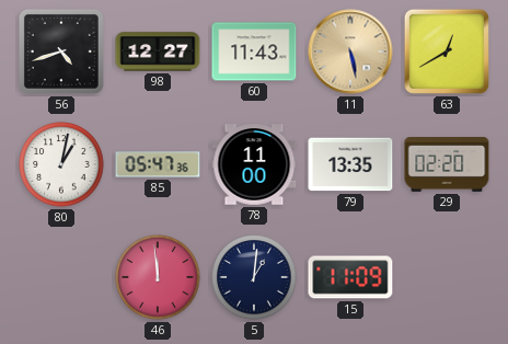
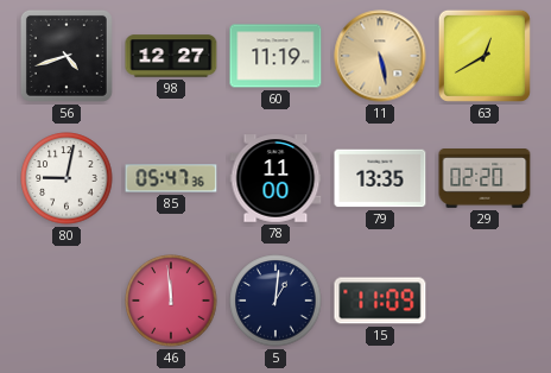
60: 11:43 -> 11:19 (275, 56)
80: 1:02 -> 9:02 (66, 178)
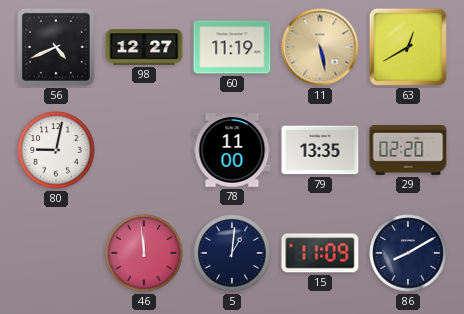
56: 4:42 -> 4:41 (56, 47)
85: 05:47 -> none (171, 178)
86: none -> 8:10 (408, 253)
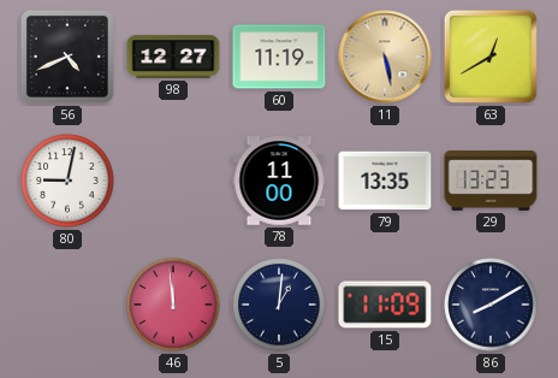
29: 02:20 -> 13:23 (491, 181)
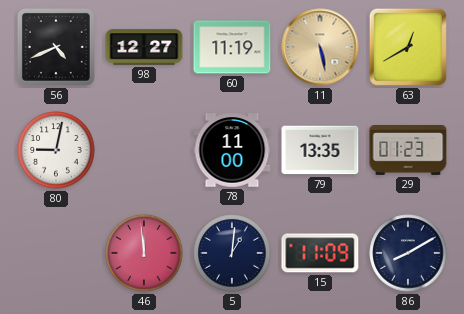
29: 13:23 -> 01:23 (408, 150)
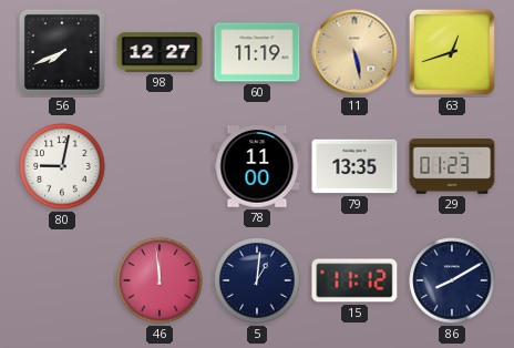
56: 4:41 -> 7:41 (62, 52)
63: 12:40 -> 12:42 (452, 52)
15: 11:09 -> 11:12 (354, 280)
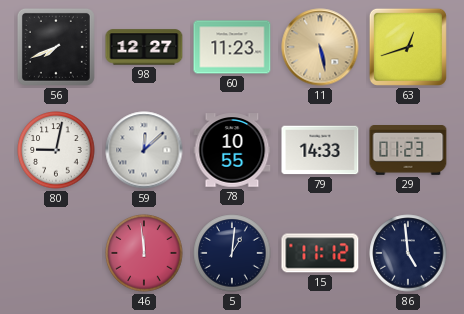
60: 11:19 -> 11:23 (232, 47)
59: none -> 12:08 (144, 150)
78: 11:00 -> 10:55 (232, 150)
79: 13:35 -> 14:33 (320, 150)
86: 8:10 -> 4:59 (408, 253)
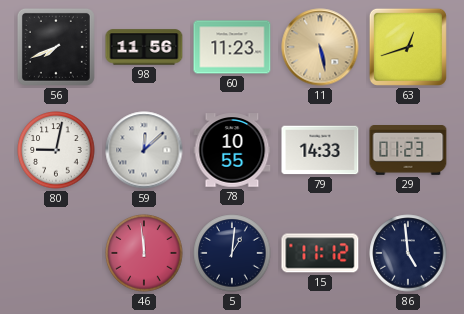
98: 12:27 -> 11:56 (144, 47)
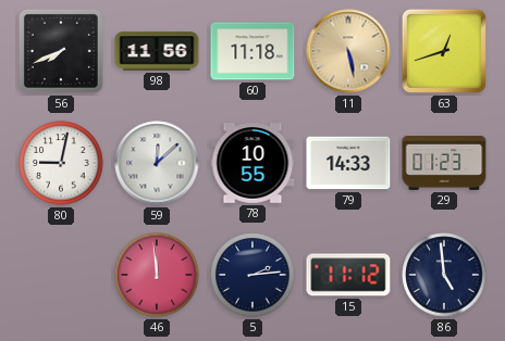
60: 11:23 -> 11:18 (253, 51)
5: 1:01 -> 2:14 (253, 275)
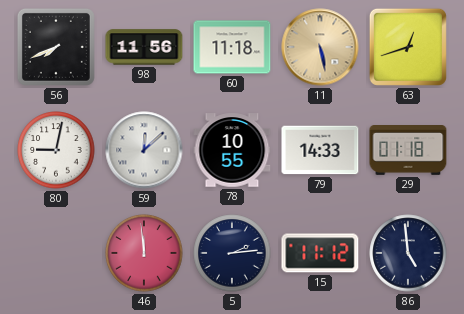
29: 01:23 -> 01:18 (408, 150)
